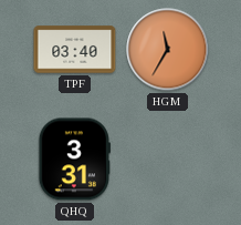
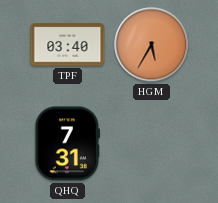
HGM: 11:35 -> 5:35 (152, 45)
QHQ: 3:31 -> 7:31 (67, 144)
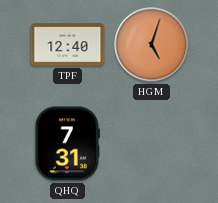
TPF: 03:40 -> 12:40 (68, 45)
HGM: 5:35 -> 5:03 (152, 45)
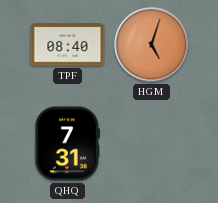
TPF: 12:40 -> 08:40 (68, 45)
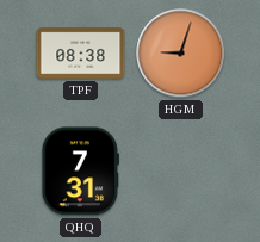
TPF: 08:40 -> 08:38 (81, 54)
HGM: 5:03 -> 9:03 (181, 54)
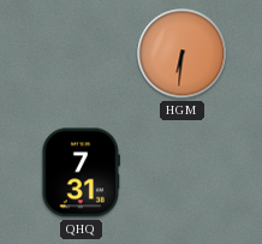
TPF: 08:38 -> none (81, 54)
HGM: 9:03 -> 6:31 (183, 54)
